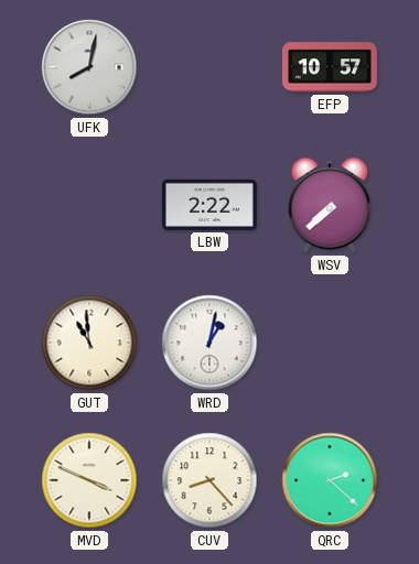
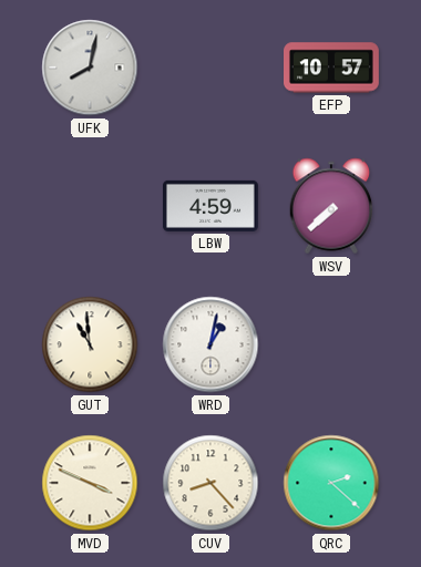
LBW: 2:22 -> 4:59 (210, 206)
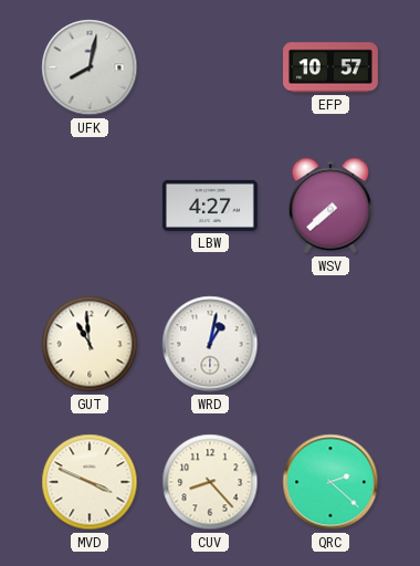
LBW: 4:59 -> 4:27 (210, 206)
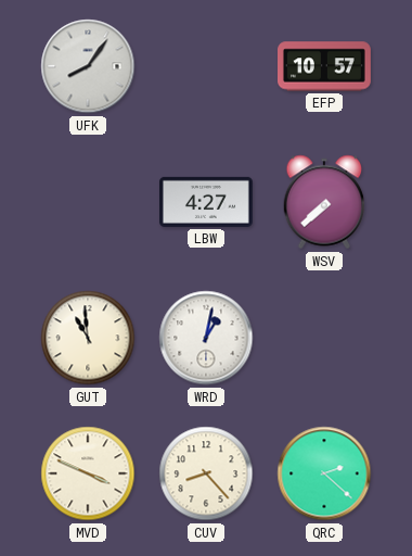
UFK: 8:02 -> 8:06 (88, 66)
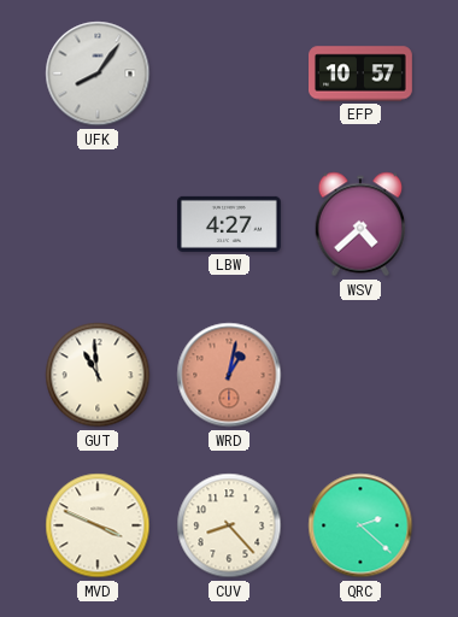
WSV: 7:38 -> 4:38 (360, 224)
WRD dial: white -> salmon (229, 375)
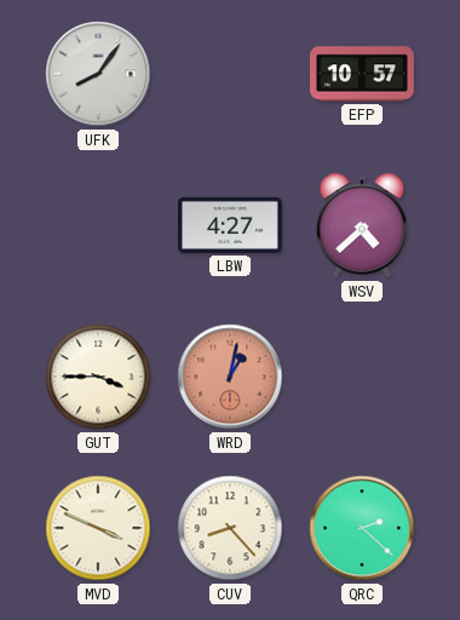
GUT: 10:59 -> 3:45 (98, 377)
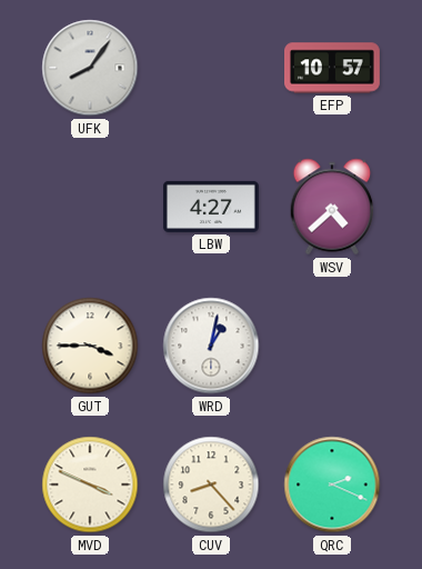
WRD dial: salmon -> white (211, 346)
QRC: 2:22 -> 2:19 (332, 485)
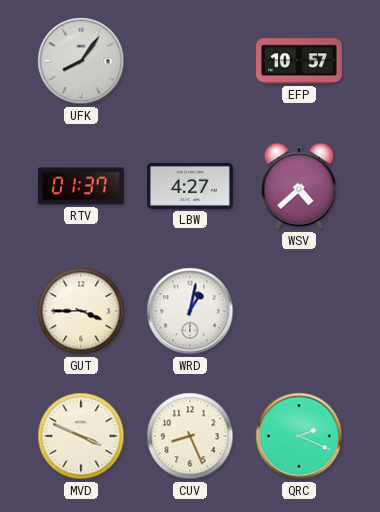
RTV: none -> 01:37 (81, 186)
CUV: 8:23 -> 8:26 (190, 436)
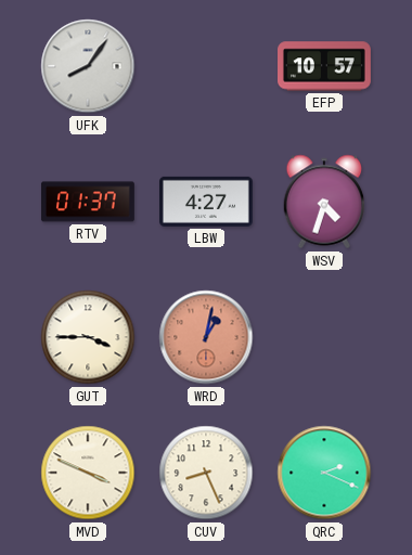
WSV: 4:38 -> 4:33 (324, 202)
WRD dial: white -> salmon (206, 337)
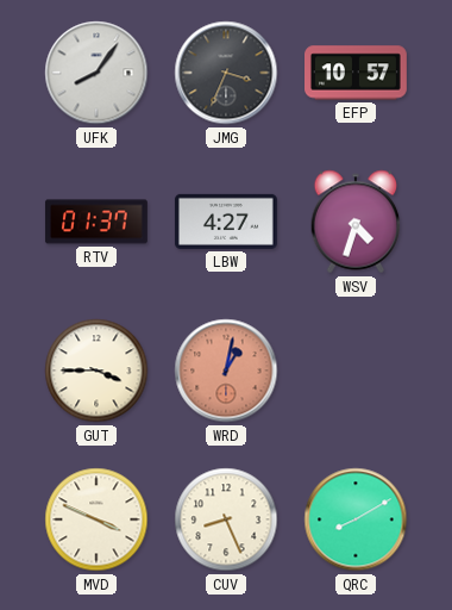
JMG: none -> 3:34 (226, 73)
QRC: 2:19 -> 8:10 (356, 519)
